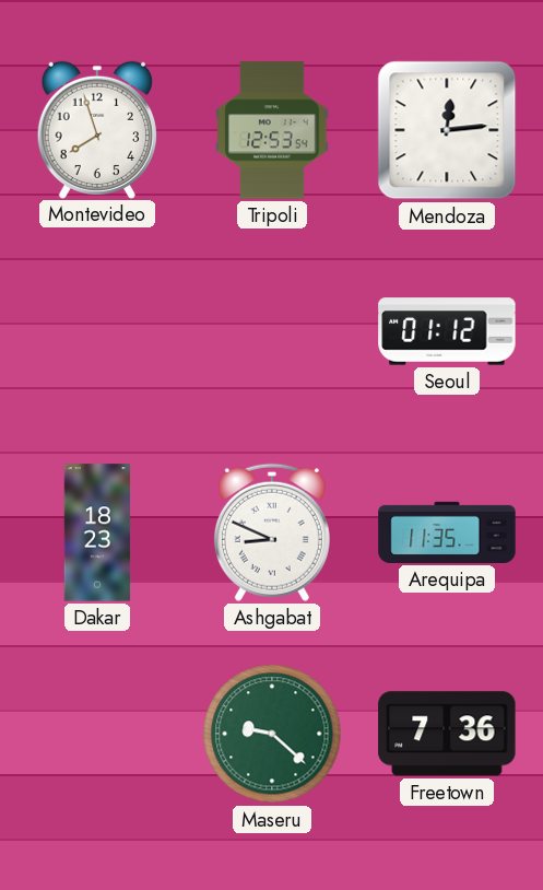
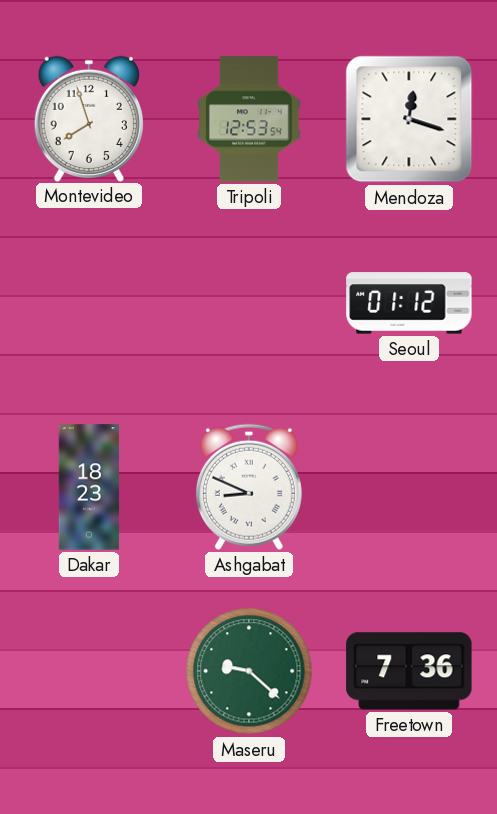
Mendoza: 12:14 -> 12:18 (409, 119)
Arequipa: 11:35 -> none (447, 532)
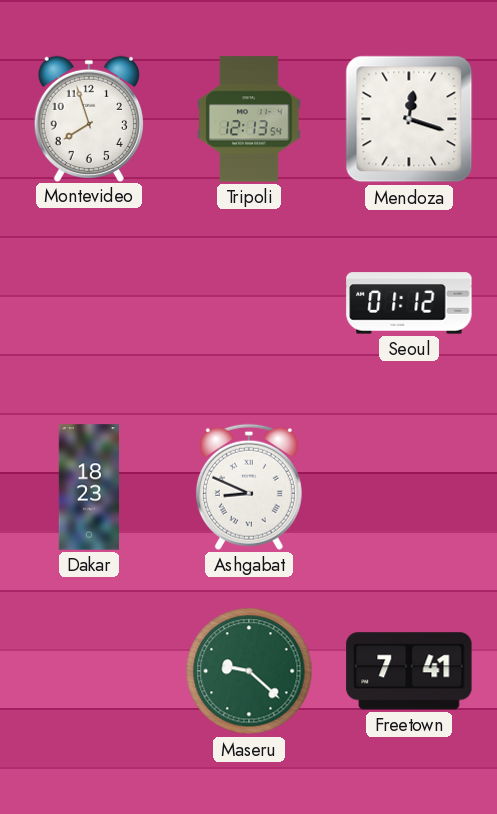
Tripoli: 12:53 -> 12:13 (249, 119)
Freetown: 7:36 -> 7:41 (409, 671)
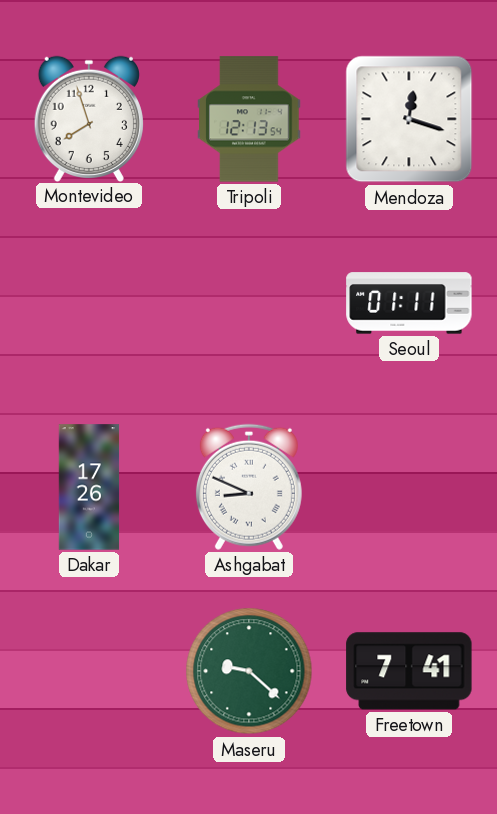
Seoul: 01:12 -> 01:11 (409, 303)
Dakar: 18:23 -> 17:26 (89, 487)
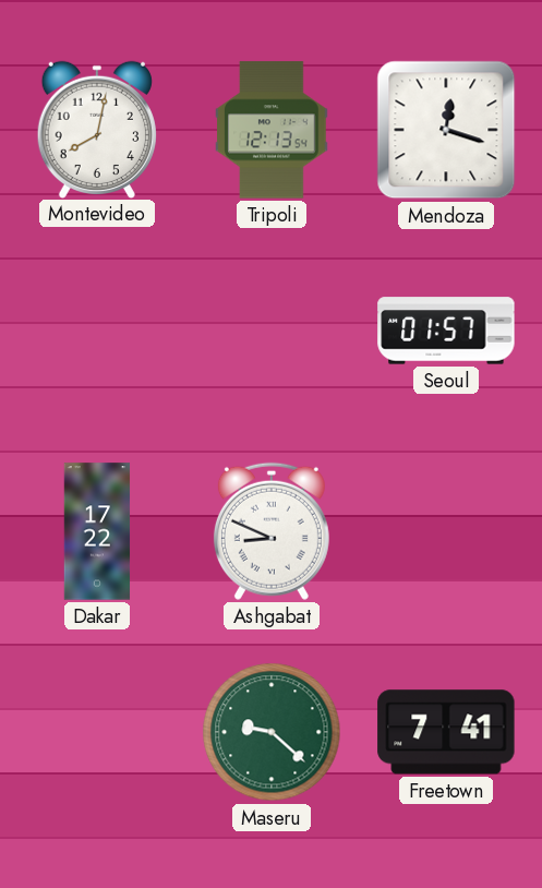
Montevideo: 7:57 -> 8:02 (97, 129)
Seoul: 01:11 -> 01:57 (446, 331)
Dakar: 17:26 -> 17:22 (97, 531)
